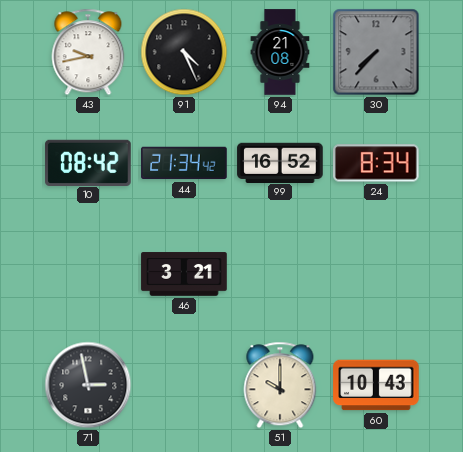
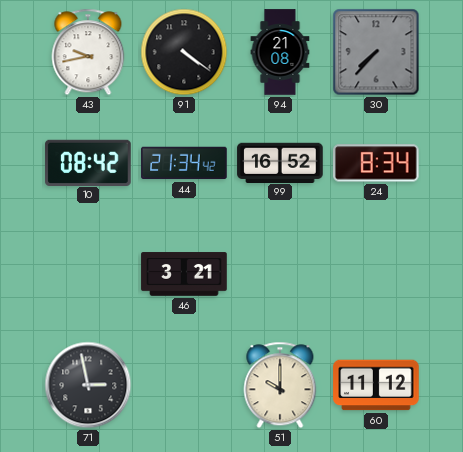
91: 4:26 -> 4:21 (184, 52)
60: 10:43 -> 11:12 (376, 385)
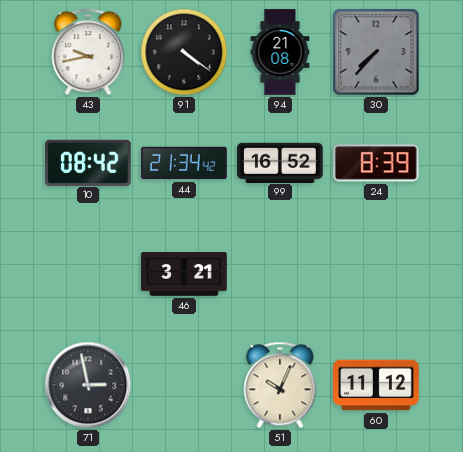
24: 8:34 -> 8:39 (377, 163)
51: 10:00 -> 10:04 (280, 385)
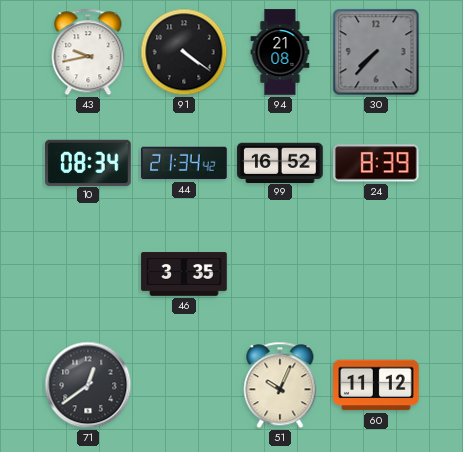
10: 08:42 -> 08:34 (88, 162)
46: 3:21 -> 3:35 (184, 274)
71: 2:58 -> 12:39 (88, 385)
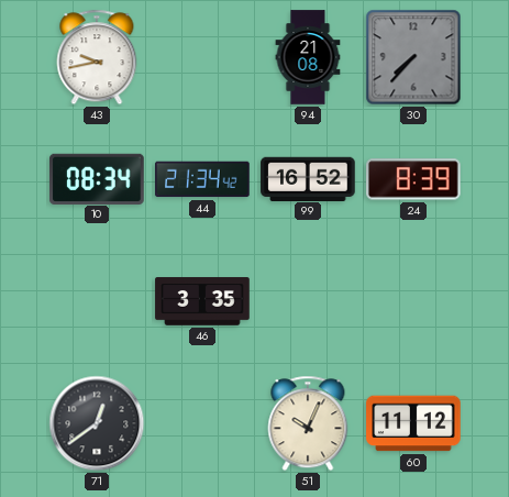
91: 4:21 -> none (184, 52)
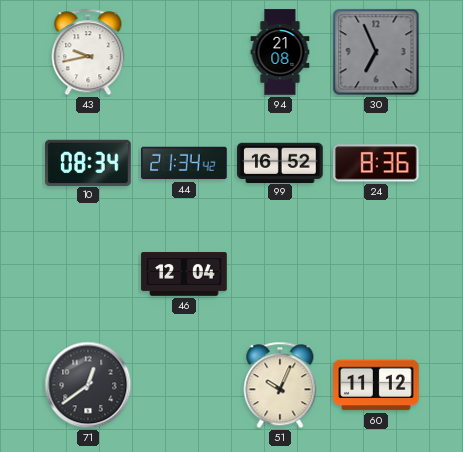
30: 7:37 -> 6:56 (376, 52)
24: 8:39 -> 8:36 (377, 163)
46: 3:35 -> 12:04 (184, 274)
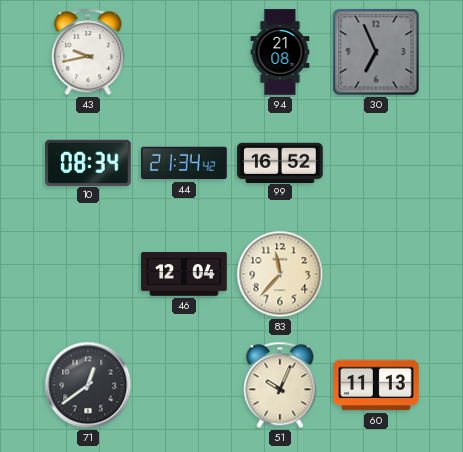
24: 8:36 -> none (377, 163)
83: none -> 11:37 (280, 274)
60: 11:12 -> 11:13 (376, 385)
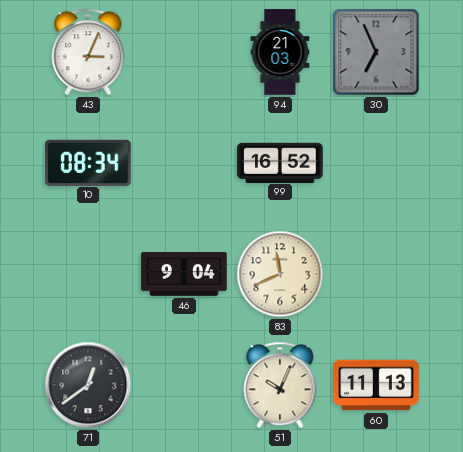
43: 9:43 -> 3:04 (88, 52)
94: 21:08 -> 21:03 (280, 52)
44: 21:34 -> none (184, 163)
46: 12:04 -> 9:04 (184, 274)
83: 11:37 -> 11:41 (280, 274)
